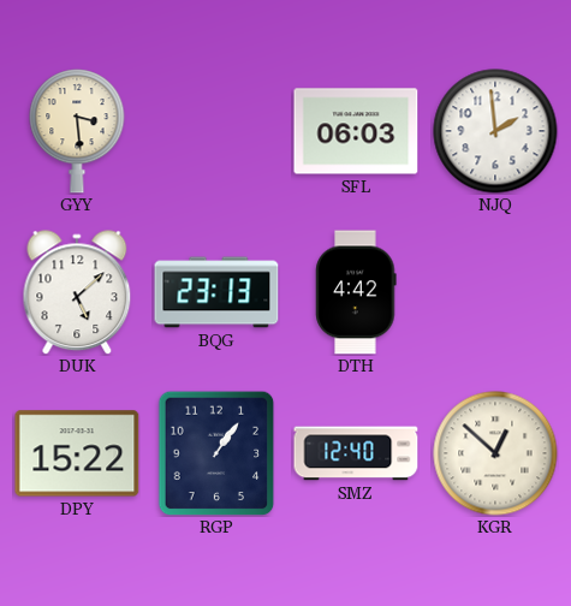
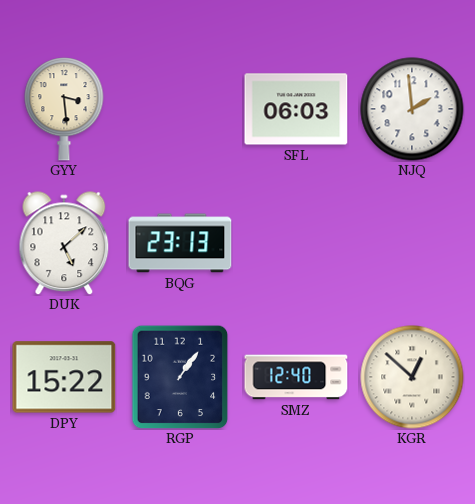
DTH: 4:42 -> none (356, 292)
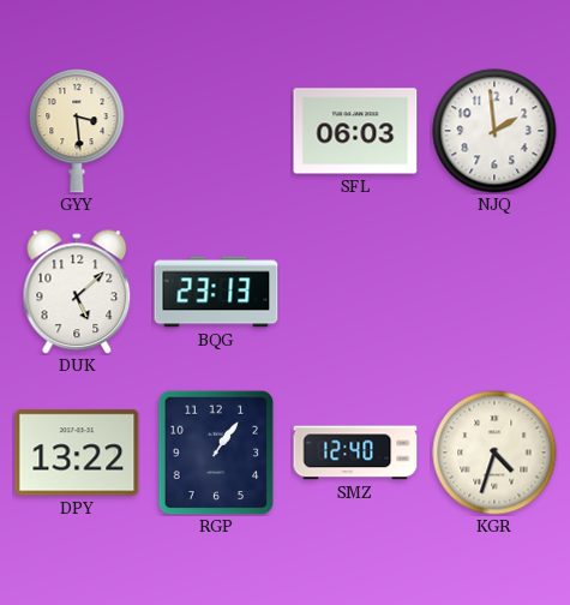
DPY: 15:22 -> 13:22 (77, 453)
KGR: 12:52 -> 4:33 (494, 453)
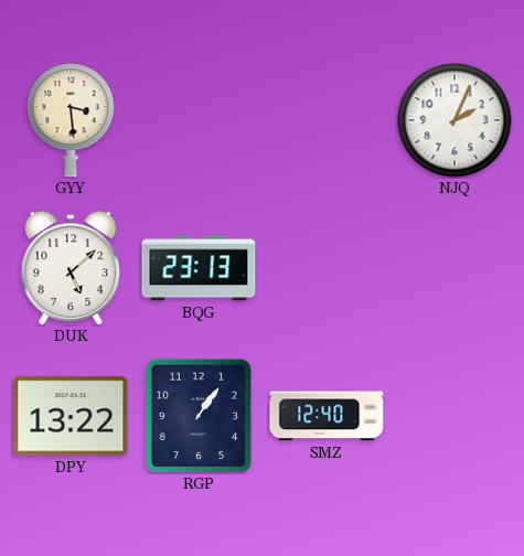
SFL: 06:03 -> none (355, 131)
NJQ: 1:59 -> 2:04 (455, 120)
KGR: 4:33 -> none (494, 453)
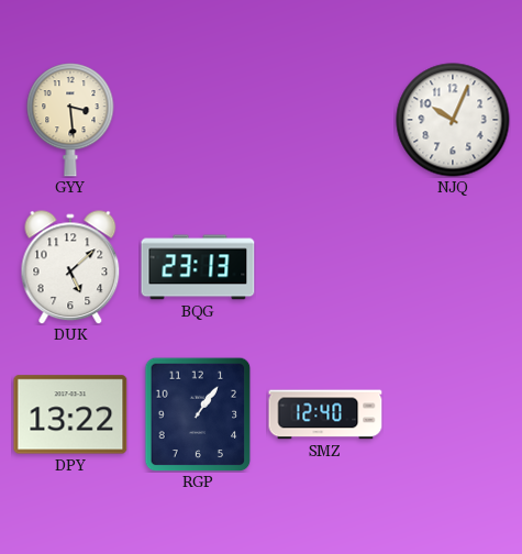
NJQ: 2:04 -> 10:04 (453, 120)
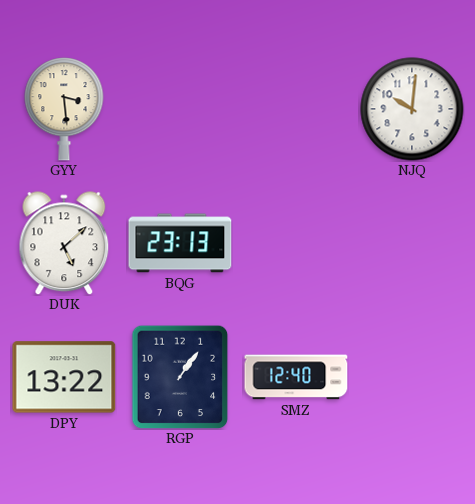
NJQ: 10:04 -> 10:01 (412, 109)
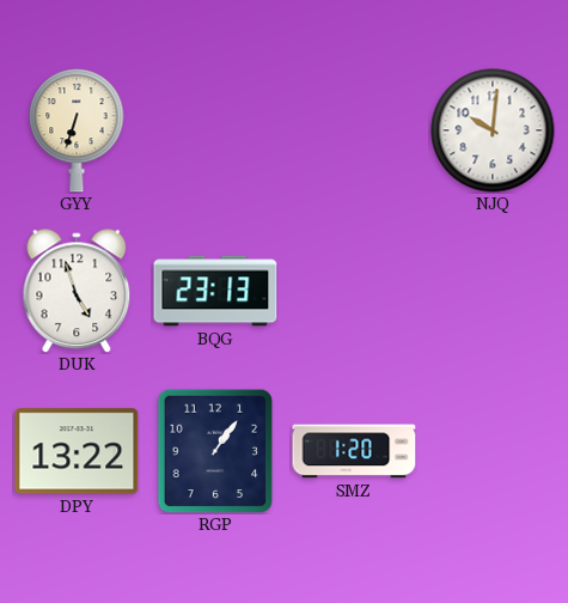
GYY: 3:29 -> 6:33 (77, 130)
DUK: 5:08 -> 4:57 (77, 291)
SMZ: 12:40 -> 1:20 (354, 451)
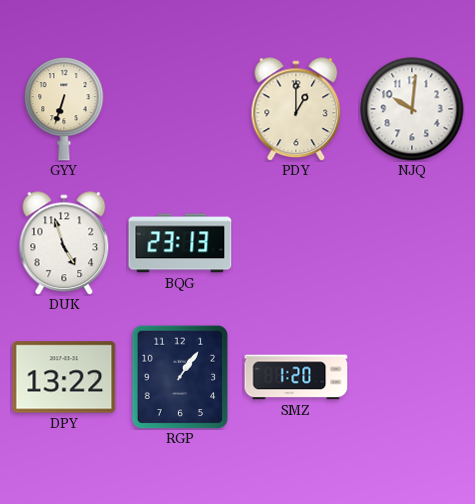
PDY: none -> 1:00 (296, 109)
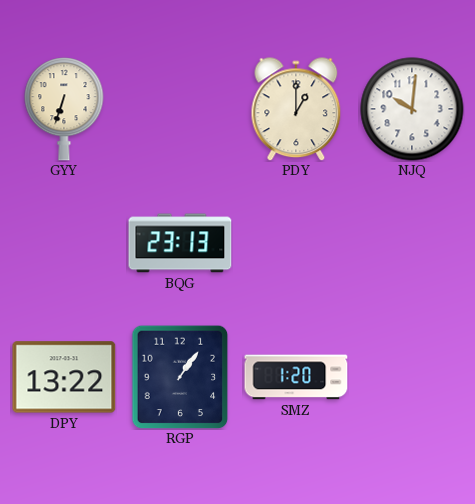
DUK: 4:57 -> none (64, 243)
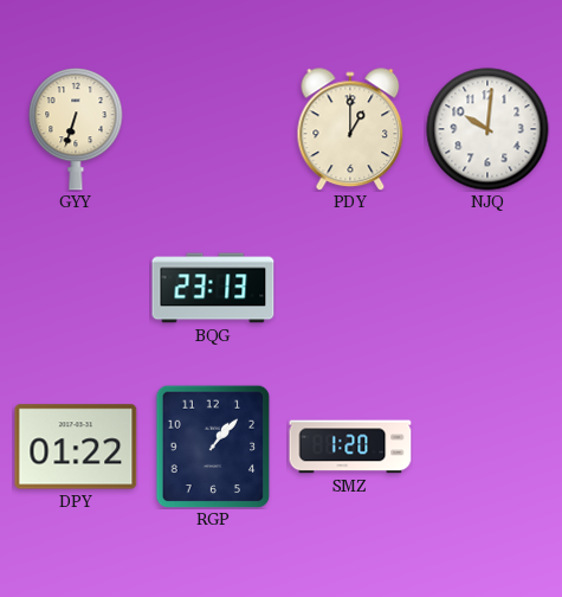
DPY: 13:22 -> 01:22 (76, 447)
RGP: 1:06 -> 1:07 (213, 447)
